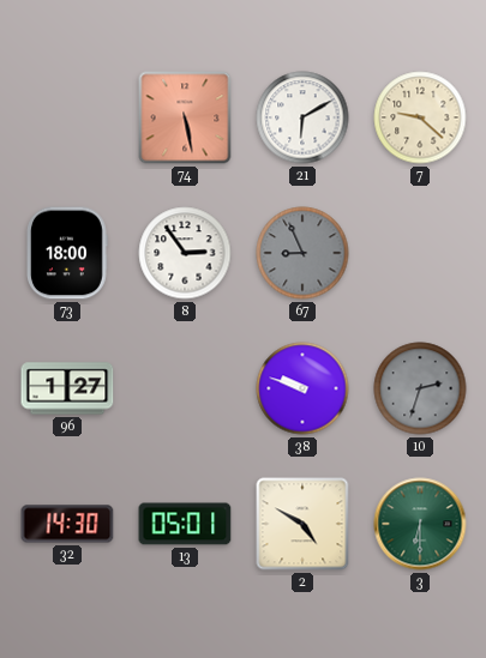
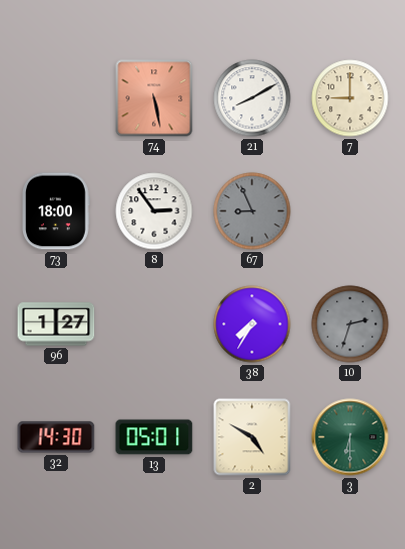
21: 6:10 -> 8:10 (252, 98)
7: 9:22 -> 9:00 (350, 98)
38: 9:48 -> 7:35 (252, 324)
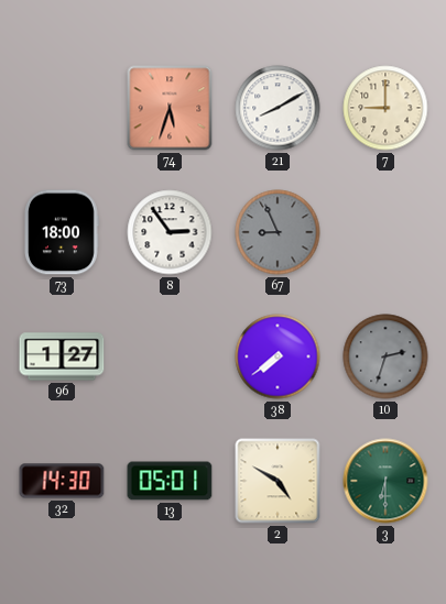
74: 5:28 -> 5:33 (170, 108)
38: 7:35 -> 7:39 (278, 356)
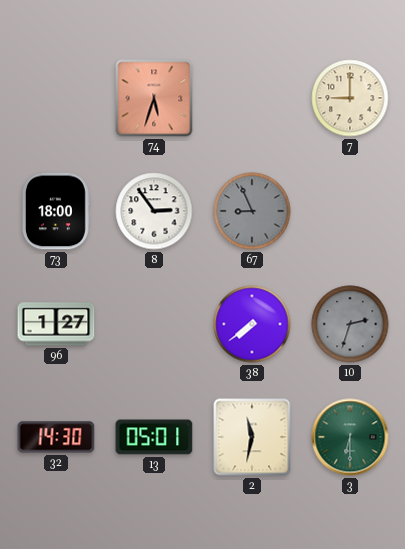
21: 8:10 -> none (278, 108)
2: 4:50 -> 11:32 (252, 437)
